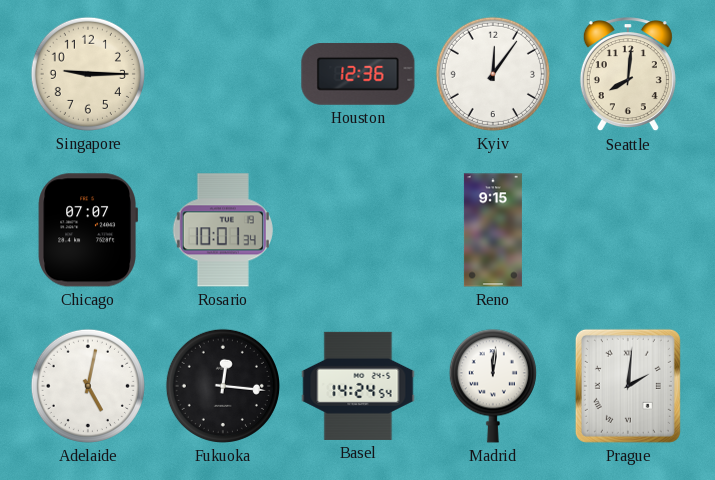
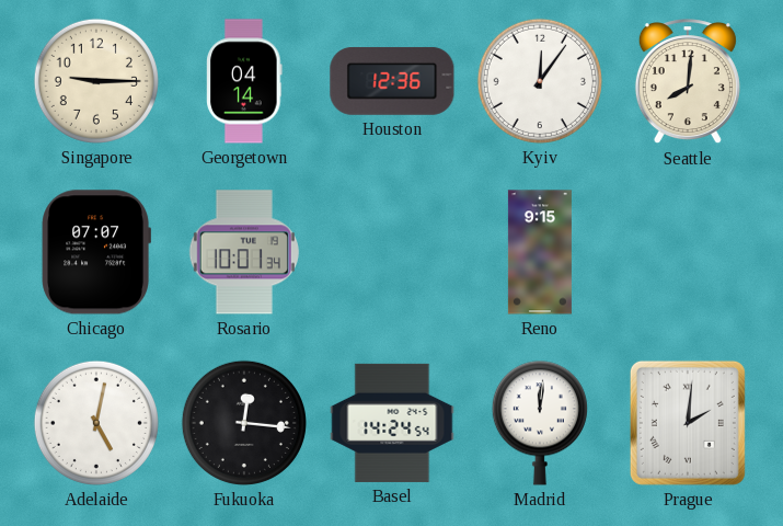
Georgetown: none -> 04:14 (244, 81)
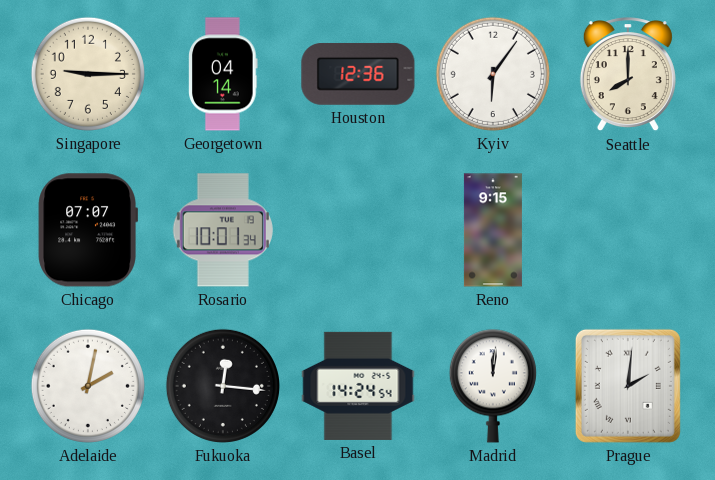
Kyiv: 12:06 -> 6:06 (493, 74)
Seattle: 8:01 -> 8:00 (628, 75)
Adelaide: 5:02 -> 2:02 (88, 386)
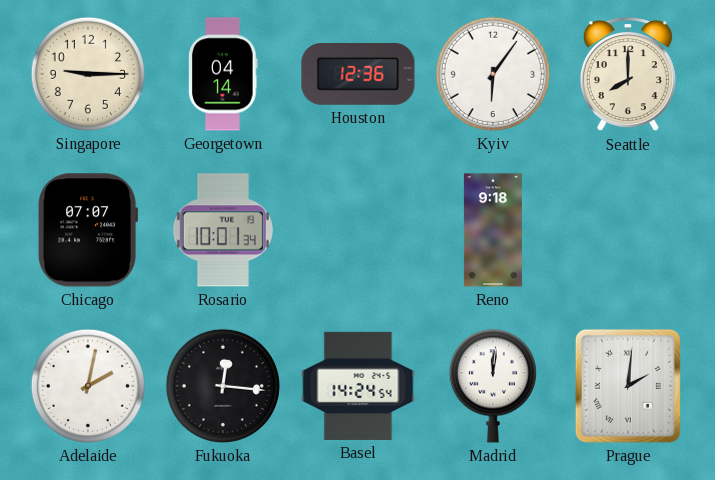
Reno: 9:15 -> 9:18 (493, 230)
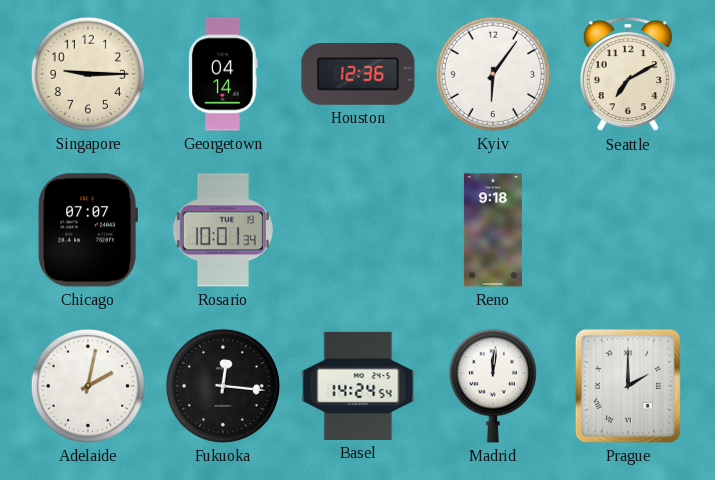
Seattle: 8:00 -> 7:10 (628, 75)
Prague: 2:01 -> 2:00 (628, 386)
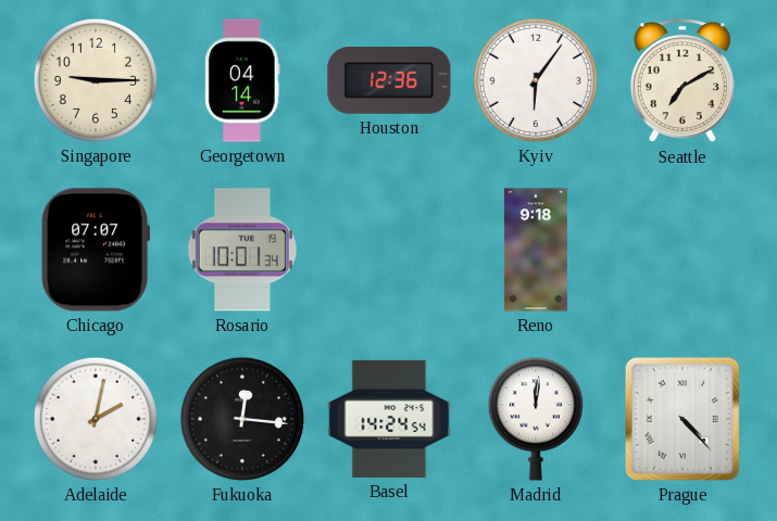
Prague: 2:00 -> 4:23 (682, 419)
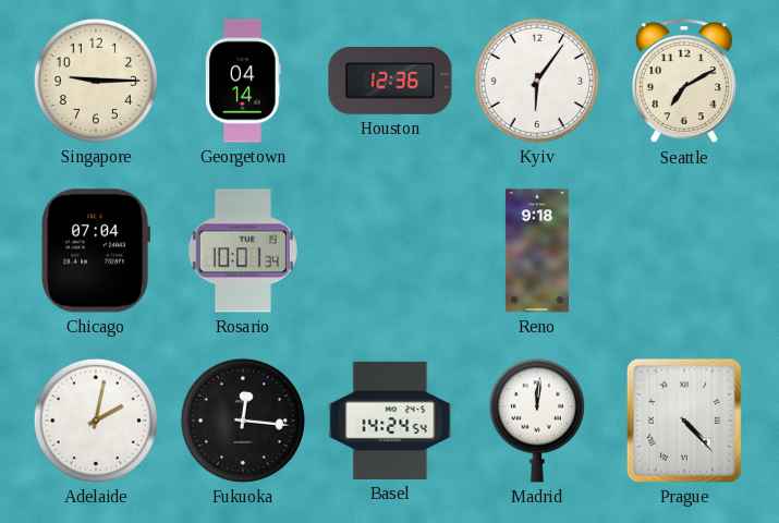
Chicago: 07:07 -> 07:04 (95, 251)
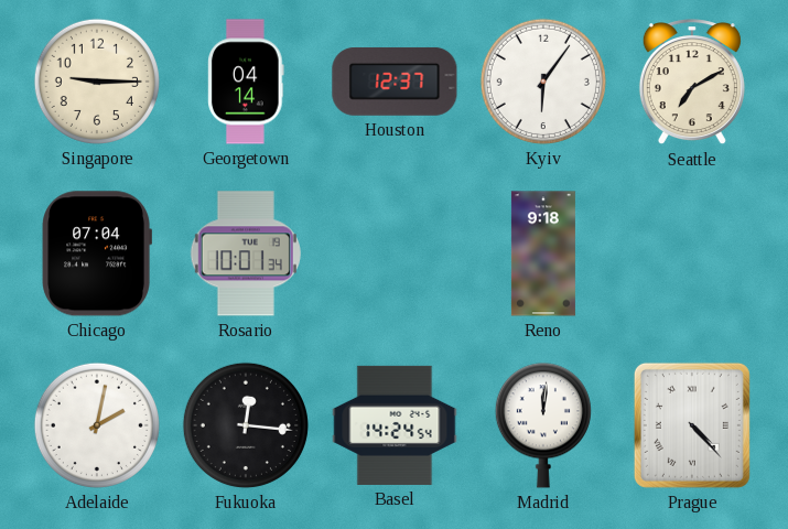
Houston: 12:36 -> 12:37 (395, 82)
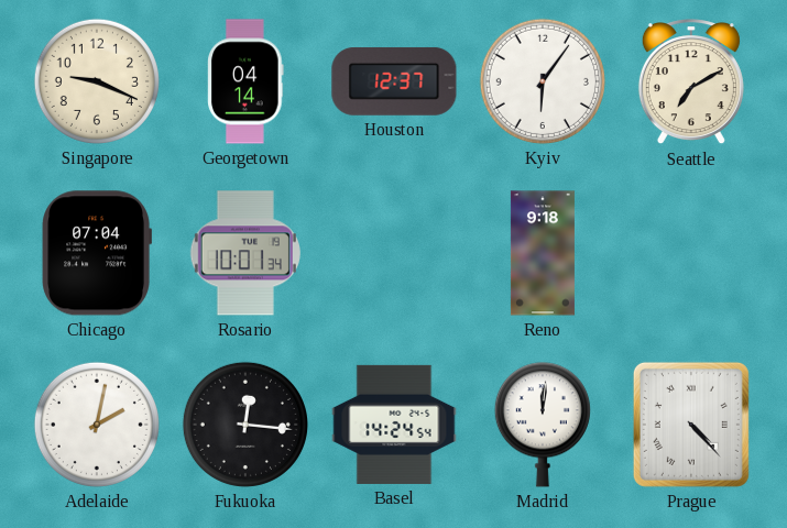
Singapore: 9:15 -> 9:19 (97, 81)
